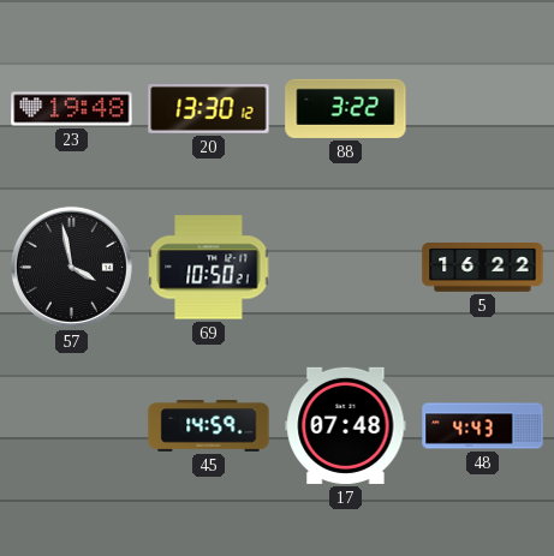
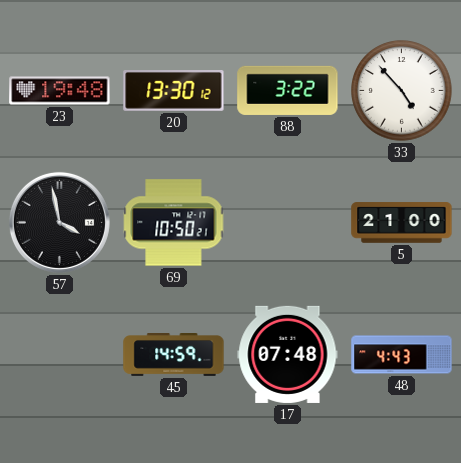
33: none -> 4:53 (402, 91)
5: 16:22 -> 21:00 (402, 223)
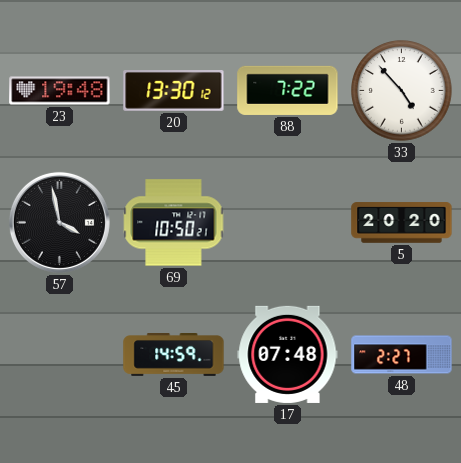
88: 3:22 -> 7:22 (288, 90)
5: 21:00 -> 20:20 (402, 223)
48: 4:43 -> 2:27 (402, 355)
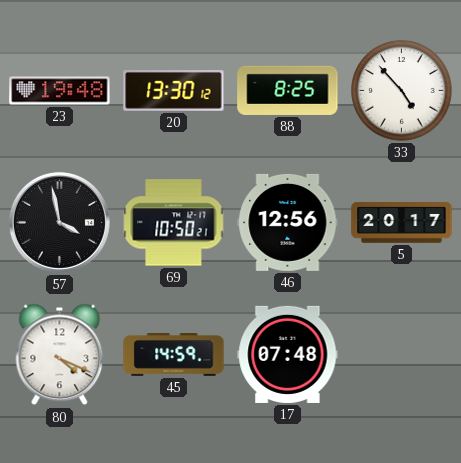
88: 7:22 -> 8:25 (288, 90)
46: none -> 12:56 (288, 222)
5: 20:20 -> 20:17 (402, 223)
80: none -> 4:19 (60, 355)
48: 2:27 -> none (402, 355)
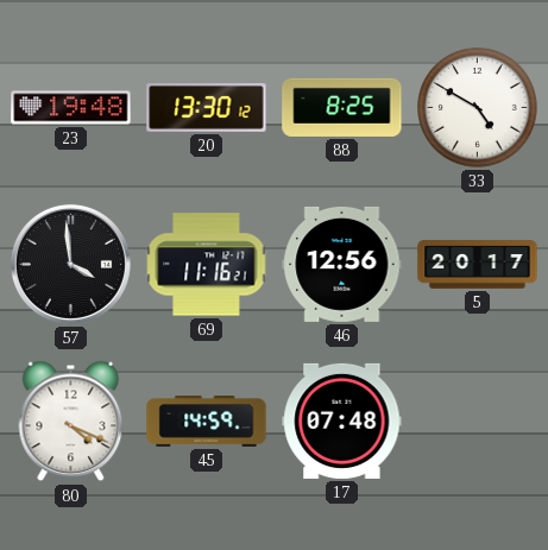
33: 4:53 -> 4:50 (478, 108)
57: 3:58 -> 3:59 (70, 264)
69: 10:50 -> 11:16 (207, 265)
